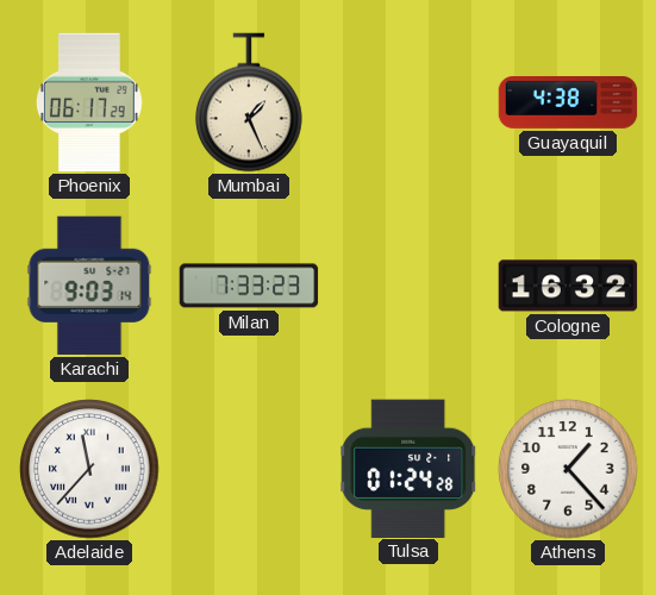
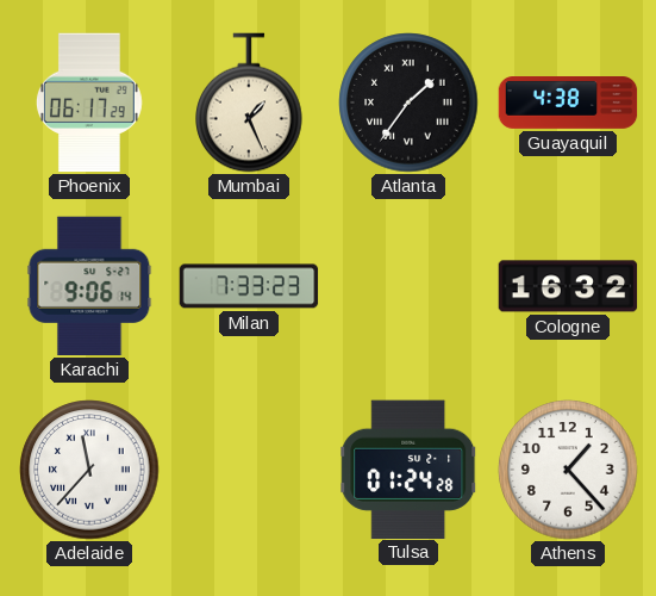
Atlanta: none -> 1:36 (408, 103)
Karachi: 9:03 -> 9:06 (89, 286)
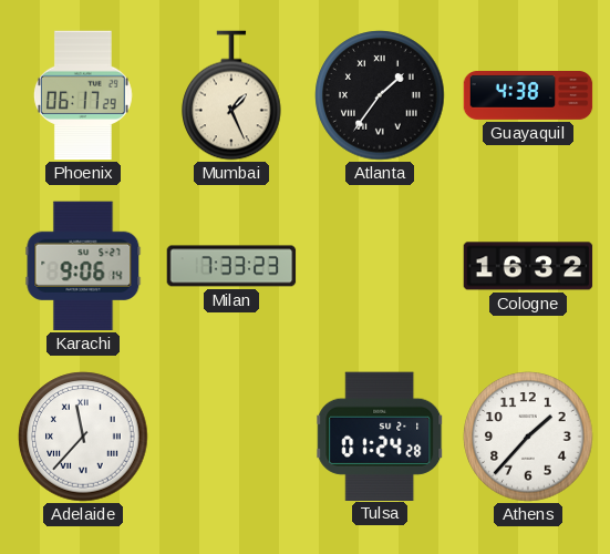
Athens: 1:23 -> 1:37 (528, 437)
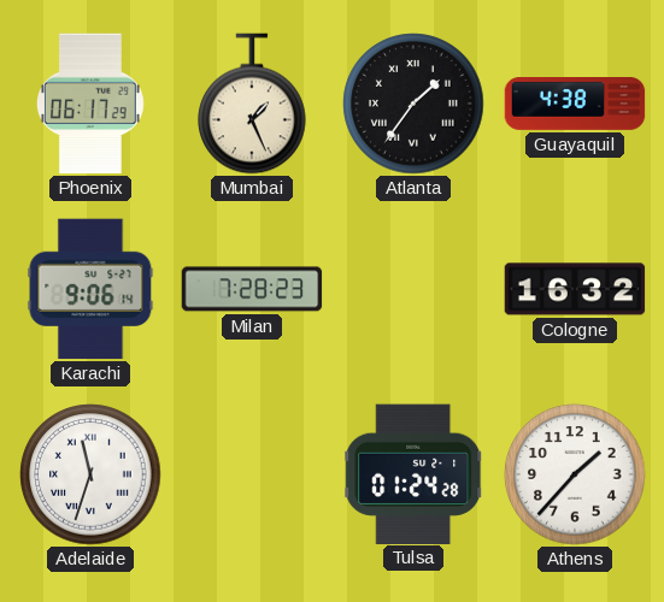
Milan: 7:33 -> 7:28 (252, 289)
Adelaide: 11:37 -> 11:33 (90, 474)
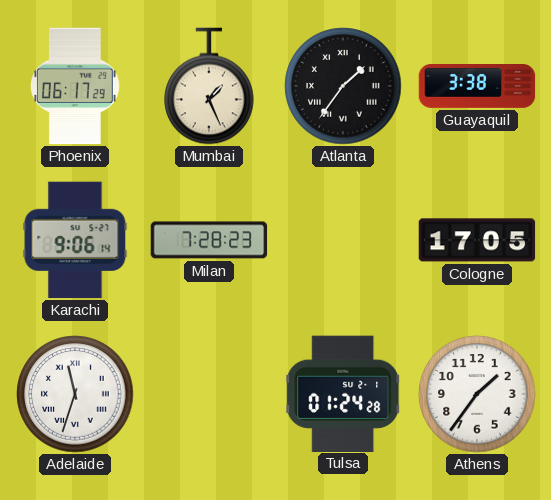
Guayaquil: 4:38 -> 3:38 (477, 87)
Cologne: 16:32 -> 17:05 (477, 240)
Athens: 1:37 -> 1:36 (477, 394)
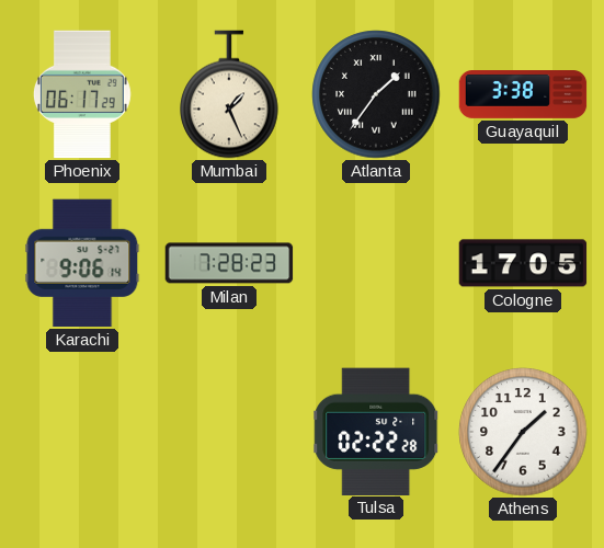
Adelaide: 11:33 -> none (75, 394)
Tulsa: 01:24 -> 02:22 (376, 431)
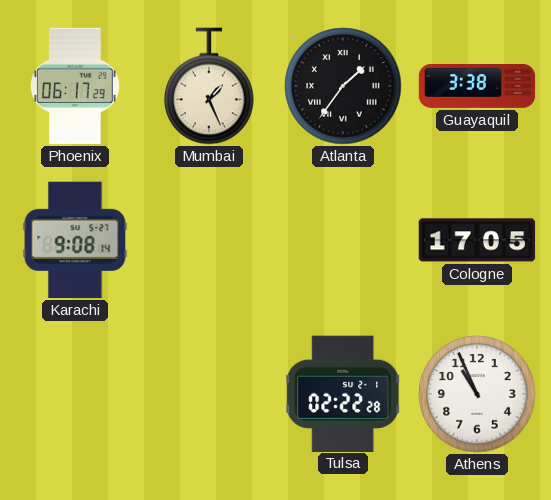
Karachi: 9:06 -> 9:08 (75, 240)
Milan: 7:28 -> none (229, 263)
Athens: 1:36 -> 10:56 (477, 394)
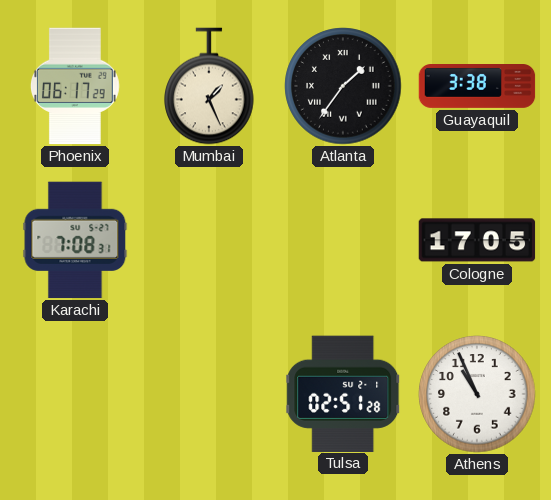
Karachi: 9:08 -> 7:08 (75, 240)
Tulsa: 02:22 -> 02:51 (343, 393)
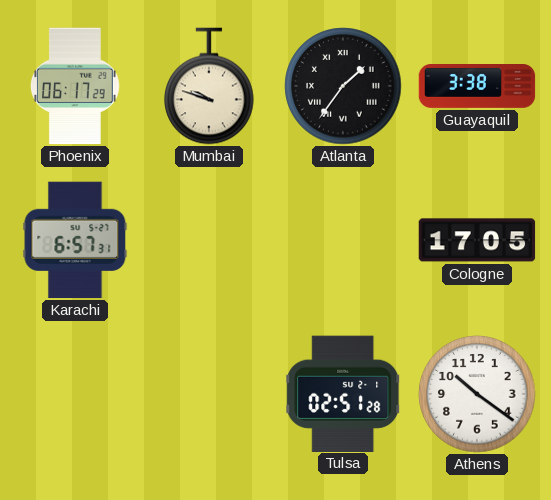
Mumbai: 1:26 -> 9:48 (209, 86)
Karachi: 7:08 -> 6:57 (75, 240)
Athens: 10:56 -> 10:21 (477, 394)
